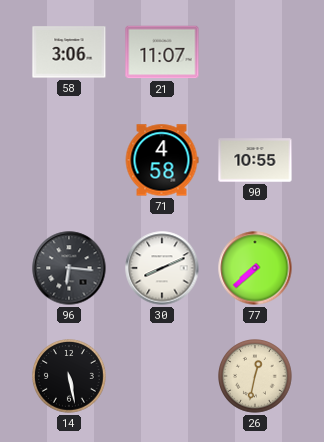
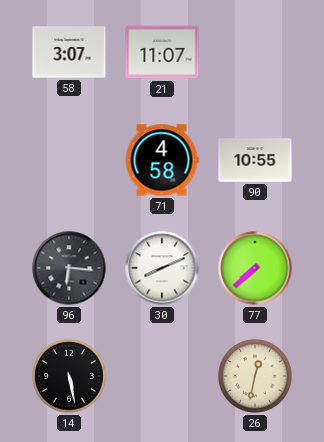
58: 3:06 -> 3:07 (69, 52)
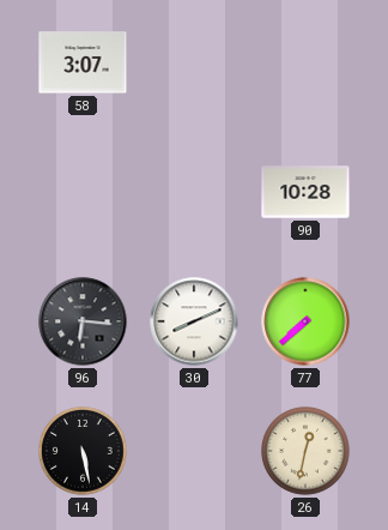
21: 11:07 -> none (162, 52)
71: 4:58 -> none (162, 160)
90: 10:55 -> 10:28 (305, 192)
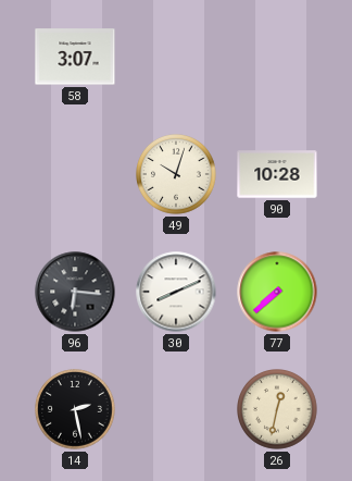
49: none -> 10:03 (177, 175)
14: 5:28 -> 2:28 (76, 410)
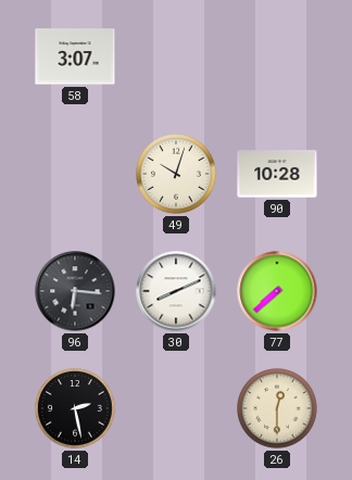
26: 12:32 -> 12:30 (278, 409)
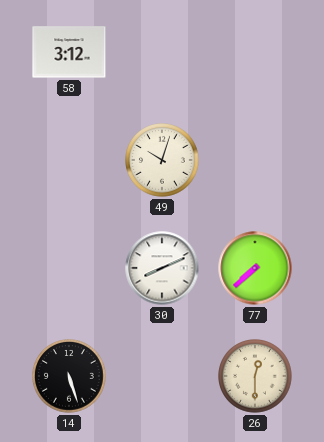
58: 3:07 -> 3:12 (69, 52)
90: 10:28 -> none (277, 174)
96: 6:16 -> none (75, 291)
14: 2:28 -> 5:27 (70, 377)
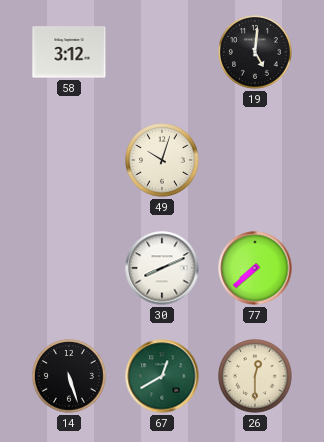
19: none -> 5:01 (256, 53)
67: none -> 12:40 (162, 376)
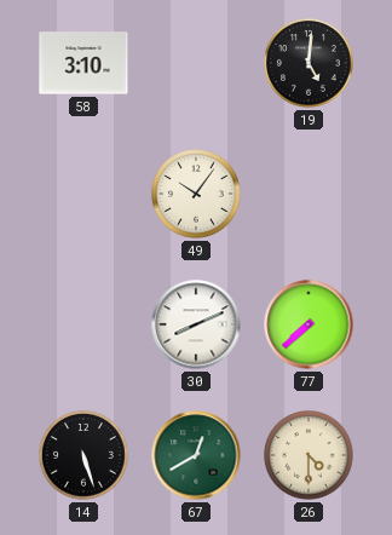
58: 3:12 -> 3:10 (83, 63)
49: 10:03 -> 10:06 (197, 195)
26: 12:30 -> 4:30 (310, 456)
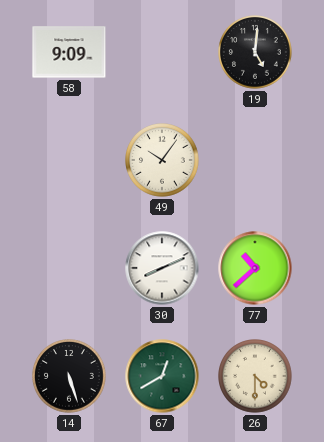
58: 3:10 -> 9:09 (69, 52)
77: 7:38 -> 10:38 (255, 268)
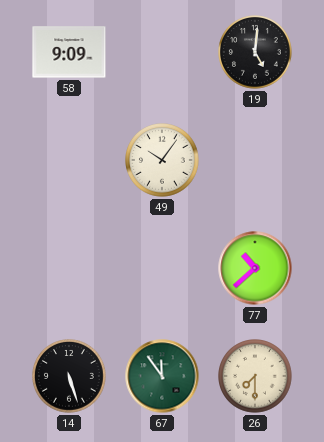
30: 8:11 -> none (162, 268)
67: 12:40 -> 11:54 (162, 376)
26: 4:30 -> 7:30 (256, 377)
